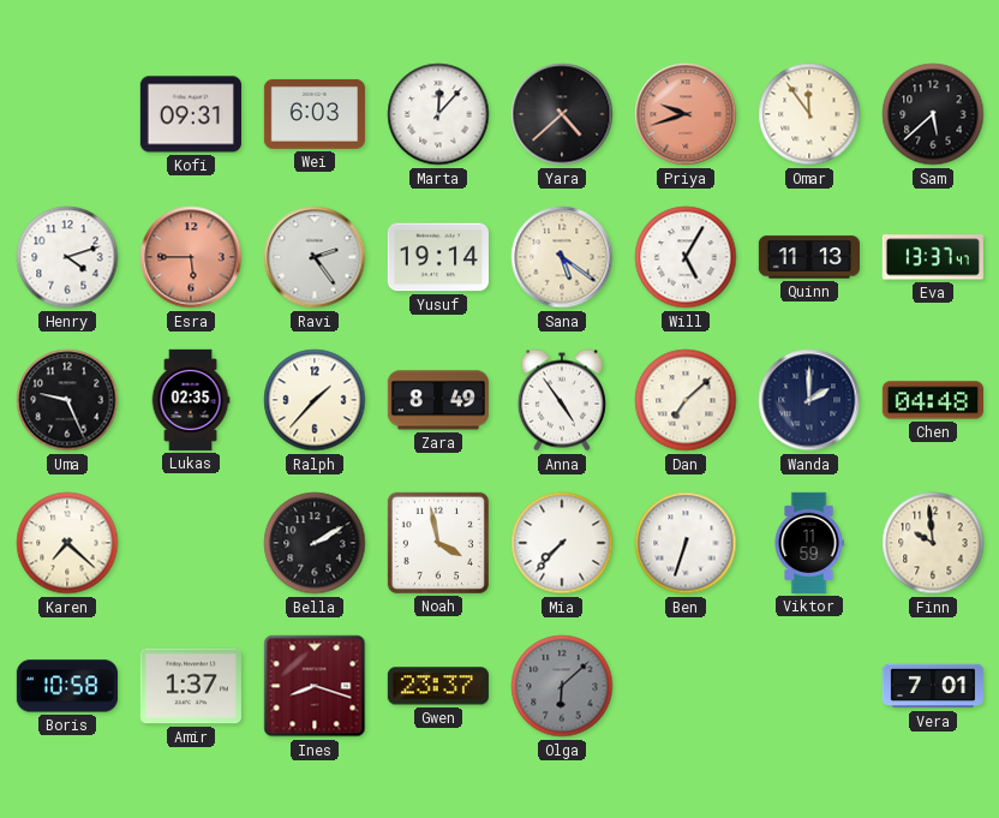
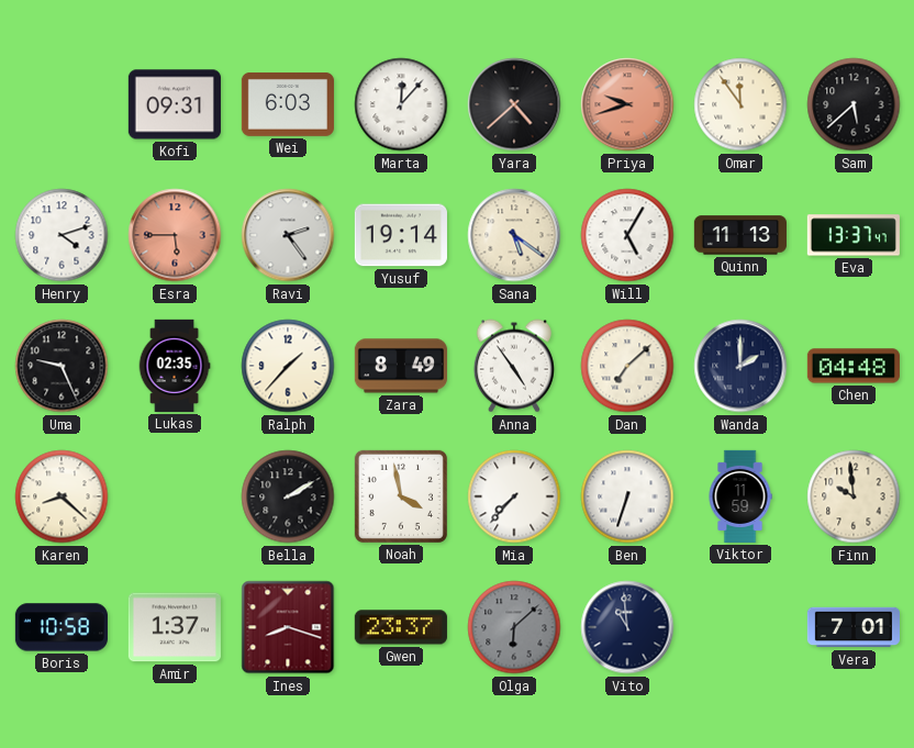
Karen: 7:22 -> 8:22 (62, 496)
Vito: none -> 10:59 (627, 627)
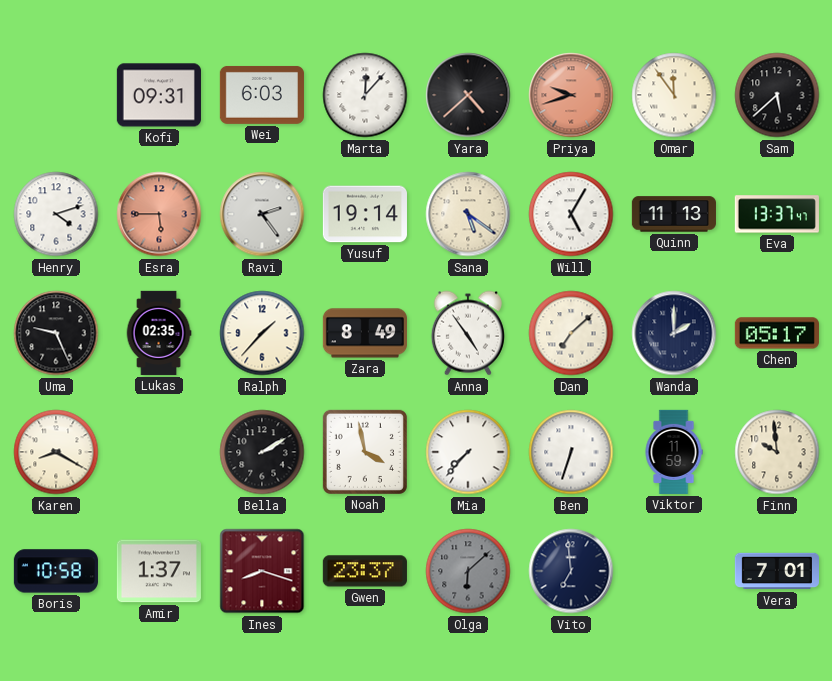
Chen: 04:48 -> 05:17 (777, 333)
Karen: 8:22 -> 8:20 (56, 452)
Vito: 10:59 -> 6:59 (571, 571)
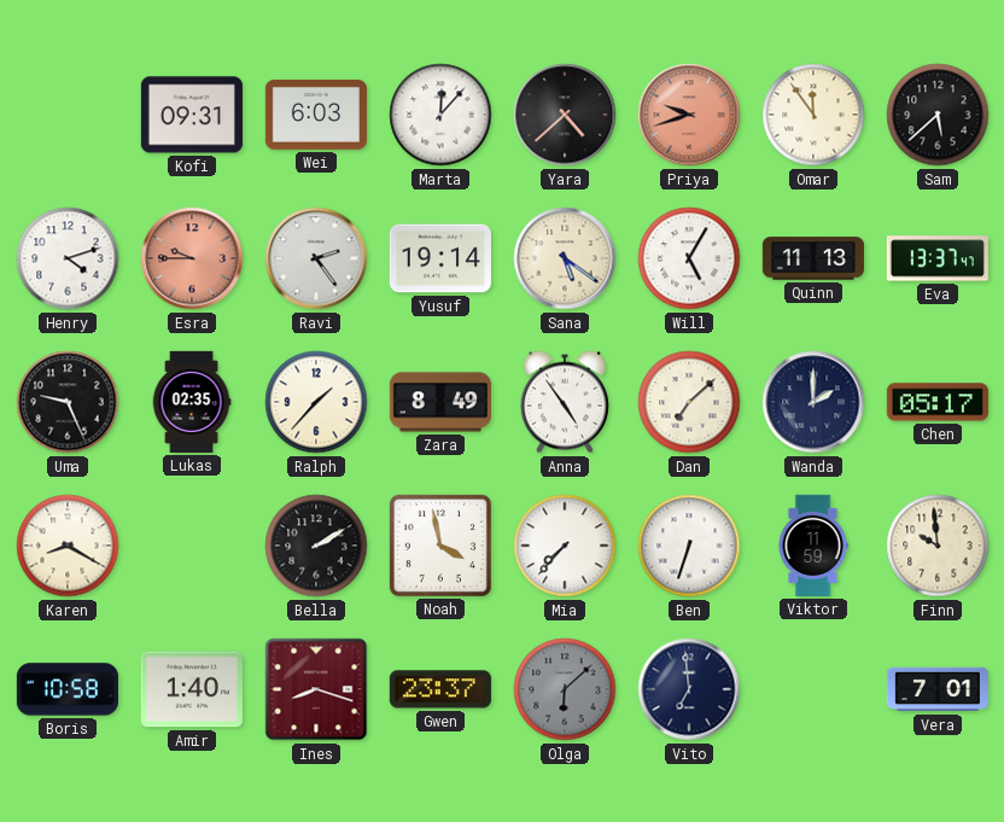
Esra: 5:45 -> 9:45 (192, 258)
Amir: 1:37 -> 1:40 (192, 689)
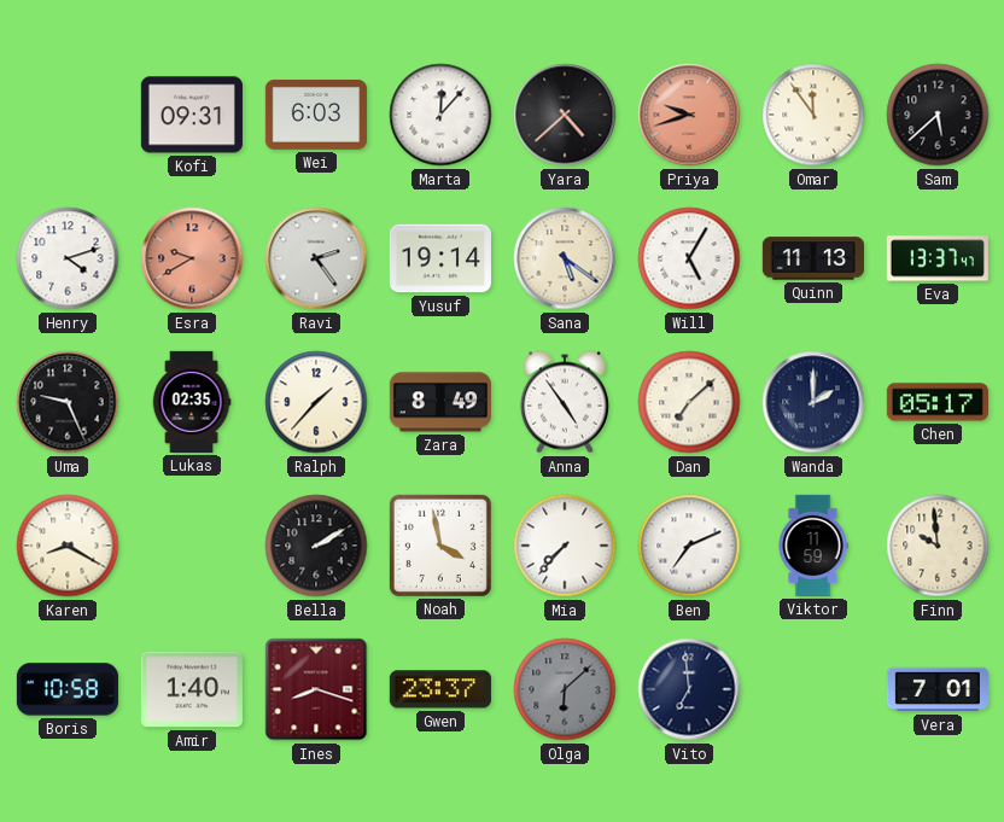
Esra: 9:45 -> 9:40 (192, 258)
Ben: 6:33 -> 7:11 (689, 546)
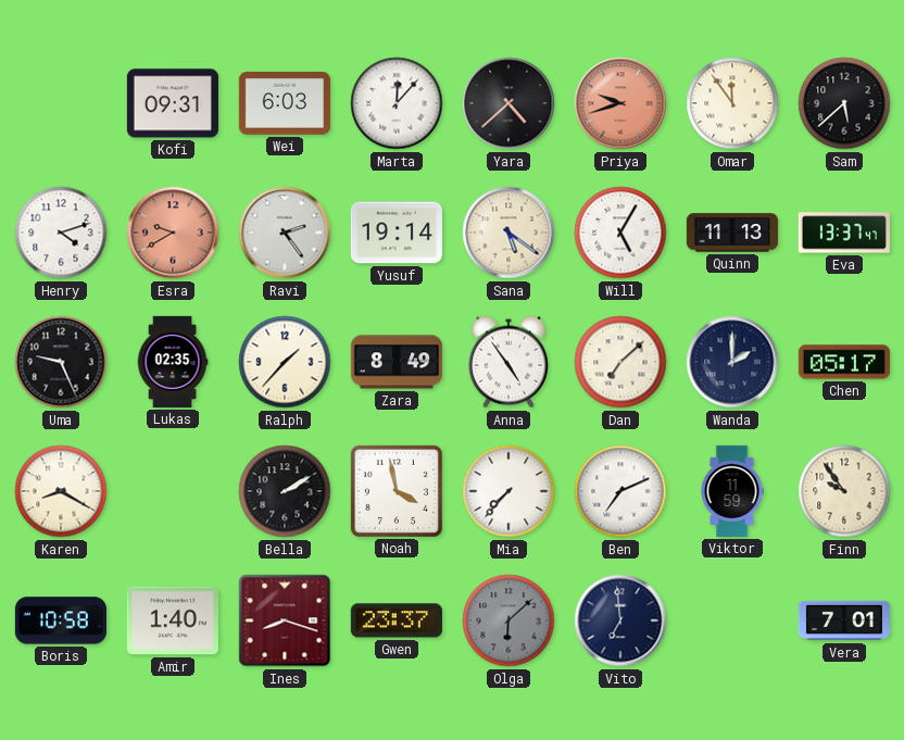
Finn: 9:59 -> 9:54 (844, 491)
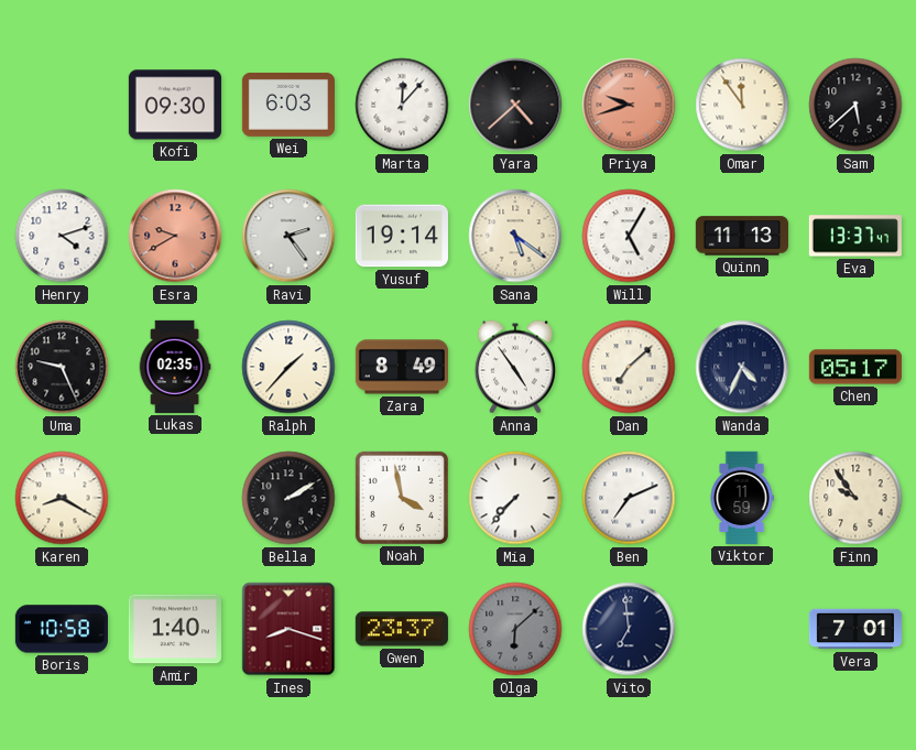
Kofi: 09:31 -> 09:30 (175, 105)
Wanda: 2:00 -> 4:34 (742, 367)
